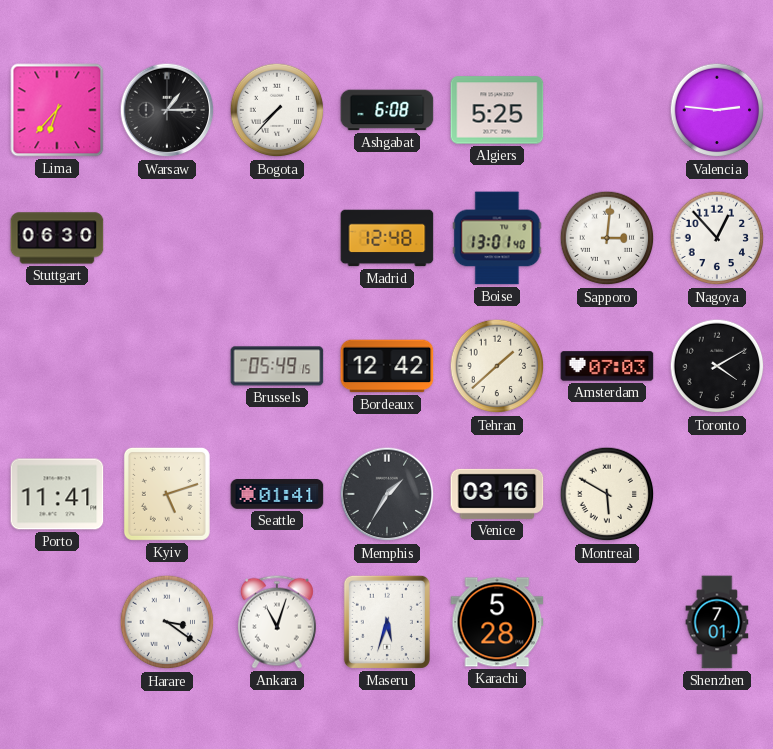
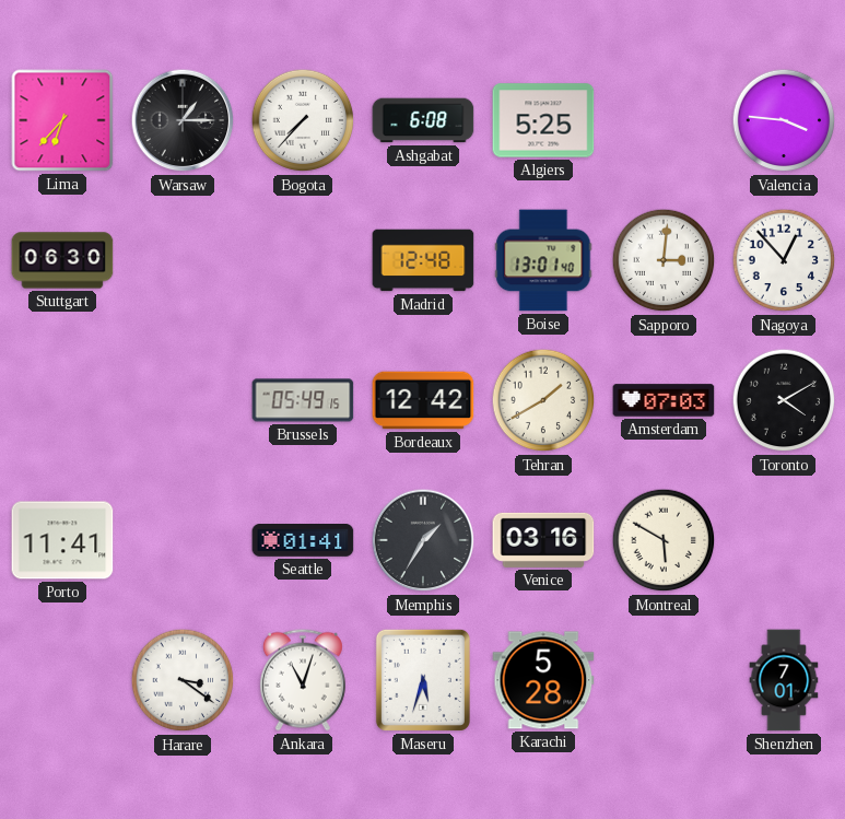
Valencia: 2:46 -> 3:46 (784, 120)
Tehran: 1:38 -> 1:40 (543, 400)
Kyiv: 5:12 -> none (167, 494)
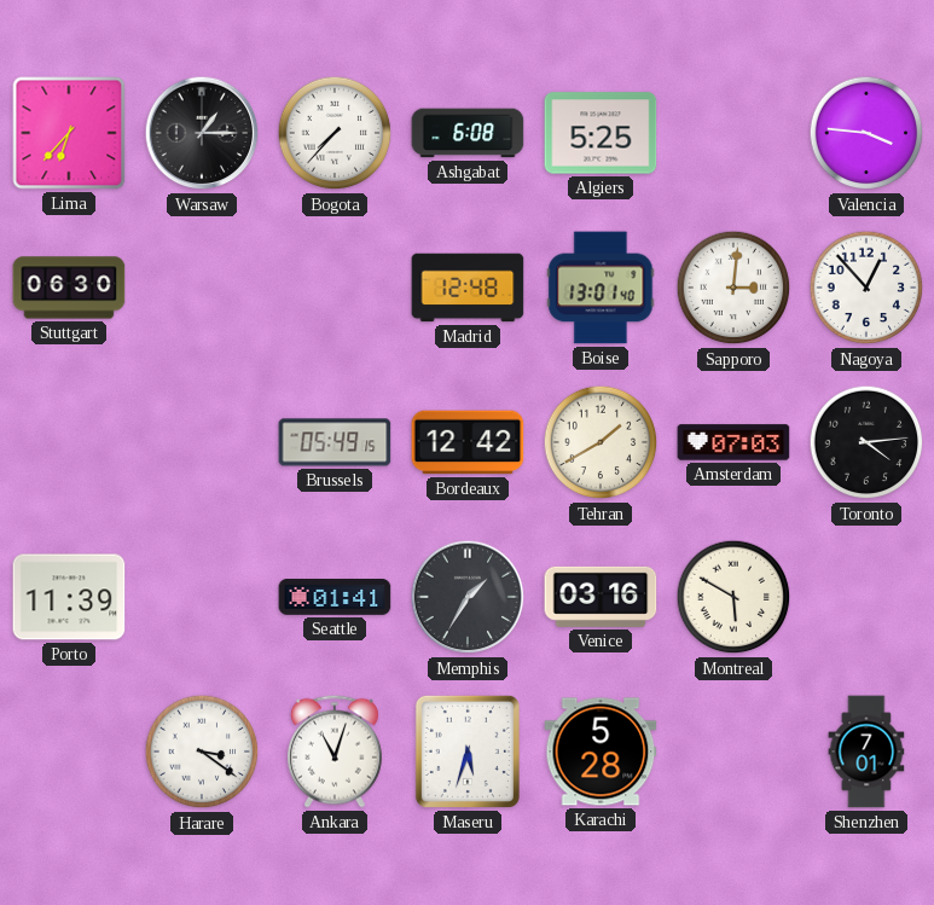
Toronto: 4:10 -> 4:14 (866, 442)
Porto: 11:41 -> 11:39 (69, 597)
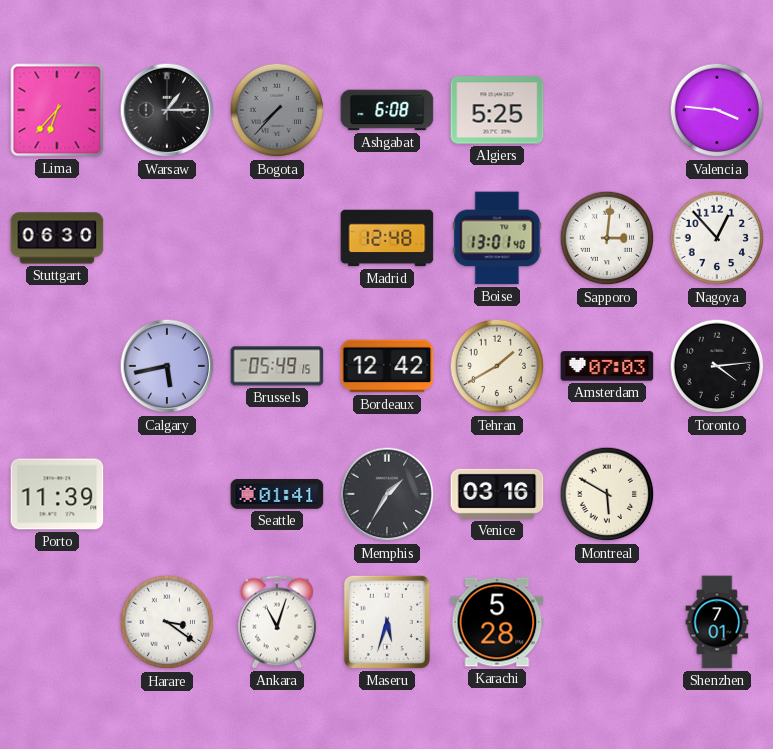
Bogota dial: white -> grey (277, 110)
Calgary: none -> 5:43 (167, 366)
